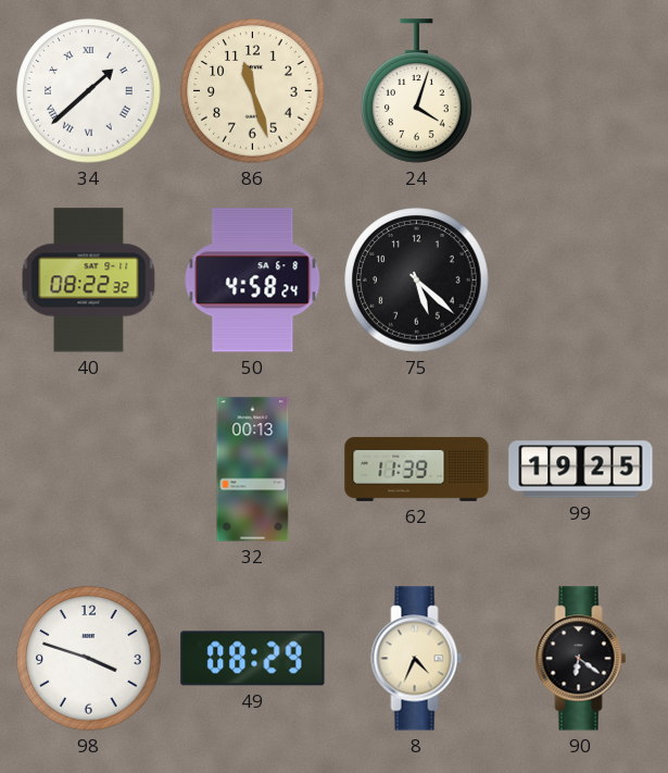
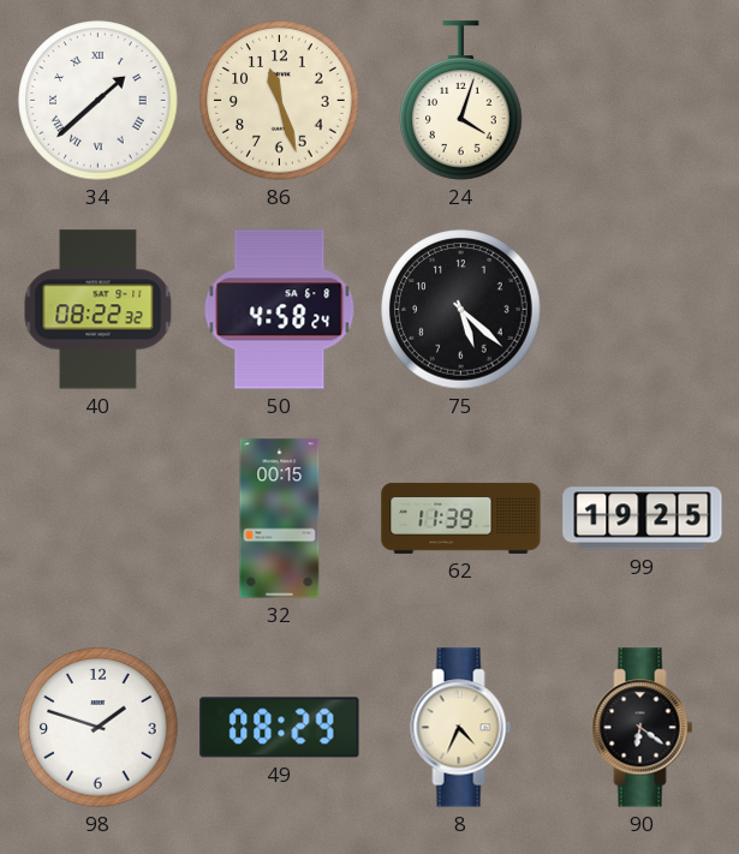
32: 00:13 -> 00:15 (280, 519)
98: 3:48 -> 1:48 (99, 728)
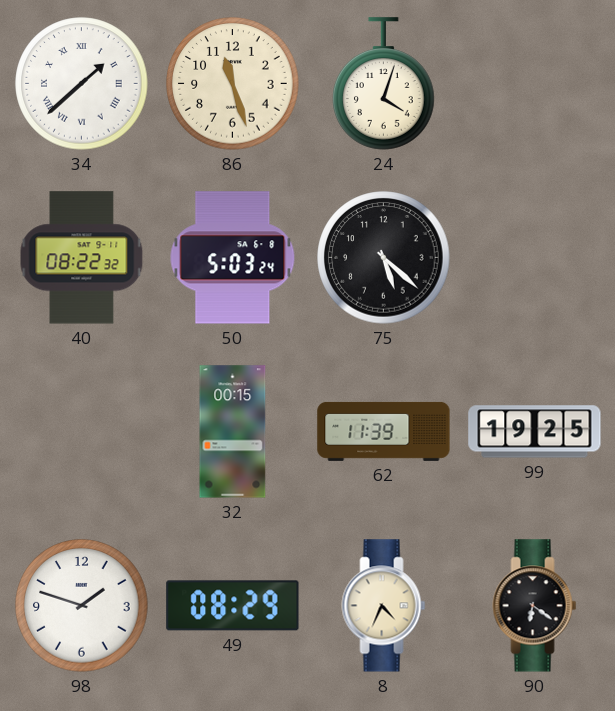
50: 4:58 -> 5:03 (233, 258)
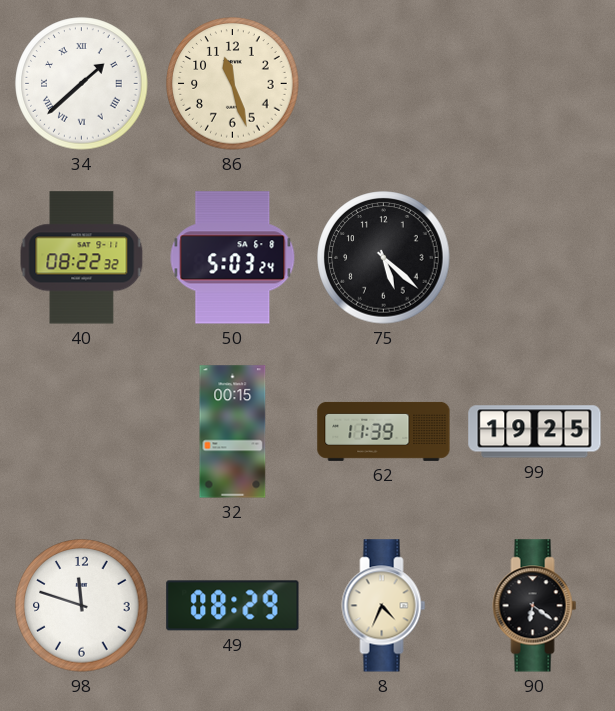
24: 4:03 -> none (384, 84)
98: 1:48 -> 11:48 (82, 606)
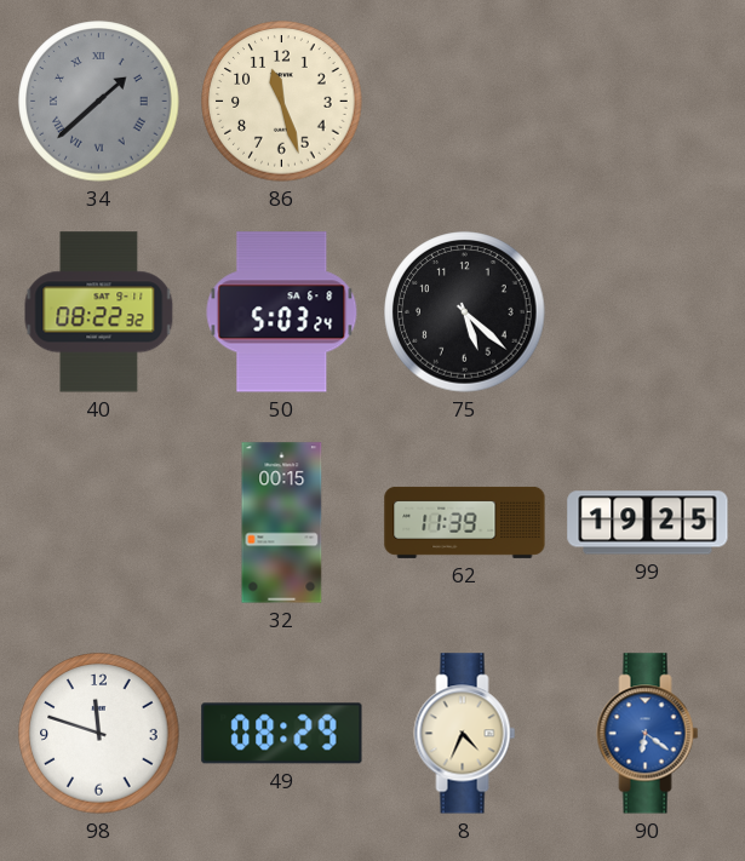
34 dial: white -> grey (99, 102)
90 dial: black -> blue (648, 734)
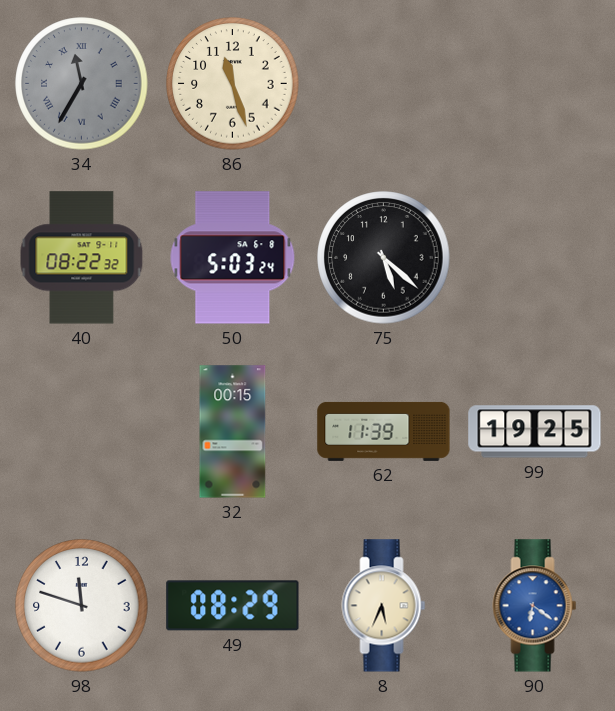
34: 1:38 -> 11:35 (82, 84)
8: 4:34 -> 5:34 (384, 606)
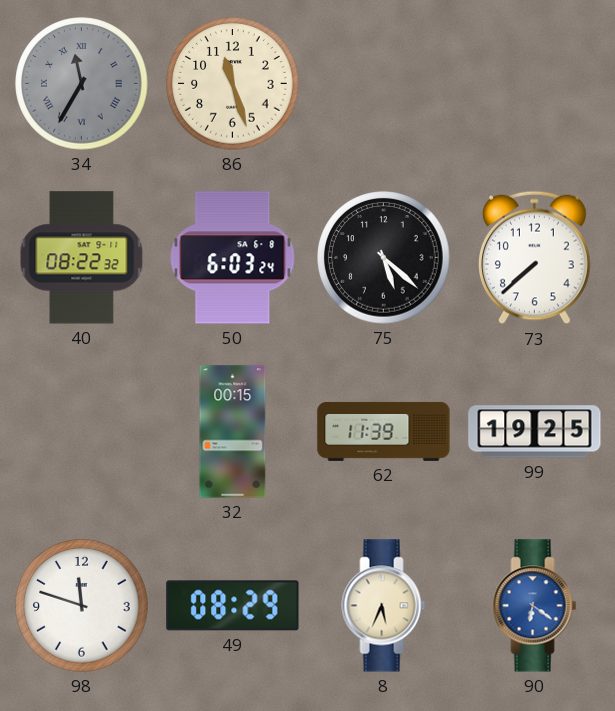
50: 5:03 -> 6:03 (233, 258)
73: none -> 7:38 (535, 258)
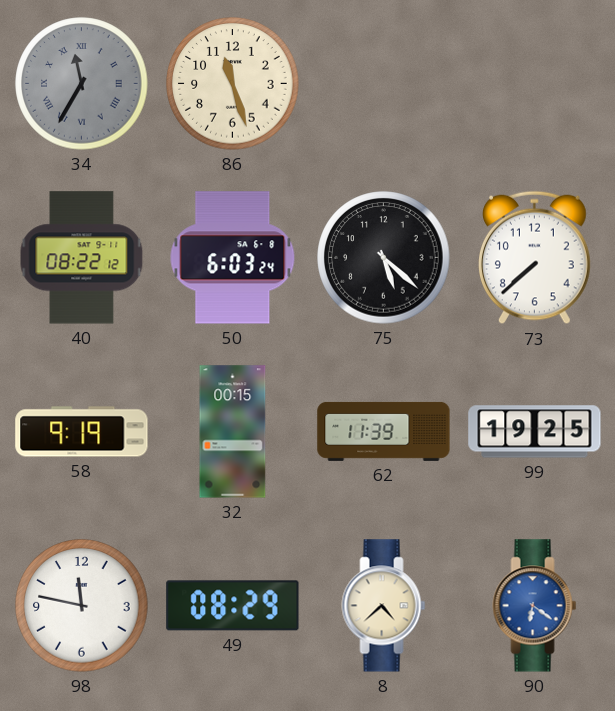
40: 08:22:32 -> 08:22:12 (82, 258)
58: none -> 9:19 (82, 432)
98: 11:48 -> 11:47 (82, 606)
8: 5:34 -> 4:38 (384, 606)
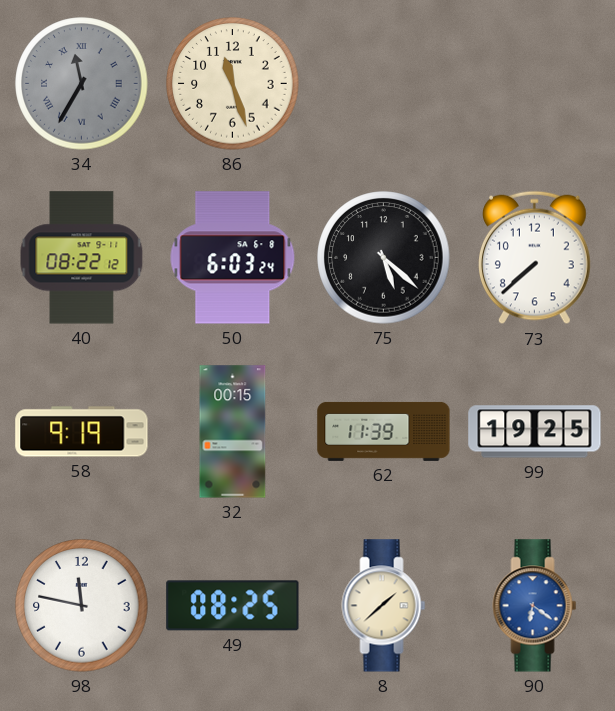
49: 08:29 -> 08:25 (233, 606)
8: 4:38 -> 1:38 (384, 606)
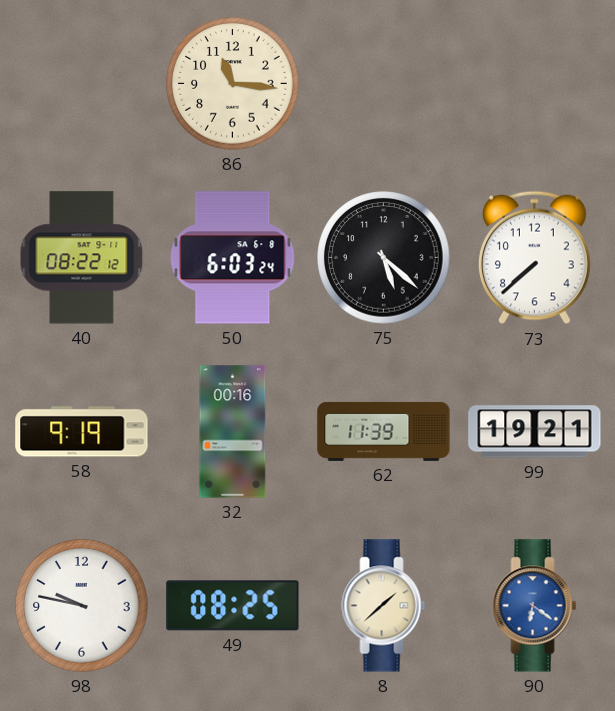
34: 11:35 -> none (82, 84)
86: 11:27 -> 11:16 (233, 84)
32: 00:15 -> 00:16 (233, 432)
99: 19:25 -> 19:21 (535, 432)
98: 11:47 -> 9:47 (82, 606)
